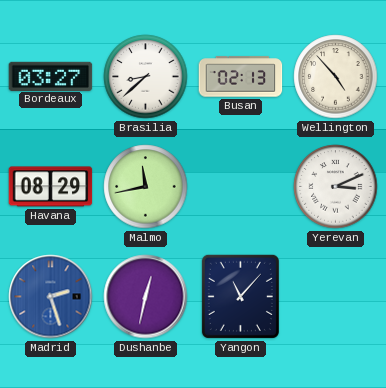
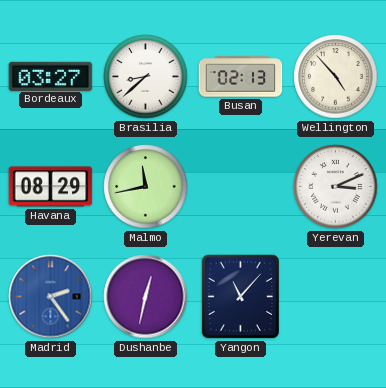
Madrid: 2:27 -> 2:24 (51, 297)
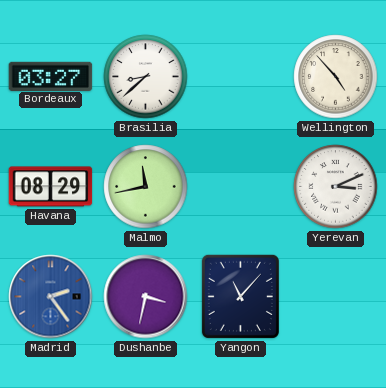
Busan: 02:13 -> none (241, 77)
Dushanbe: 12:32 -> 3:32 (146, 297)
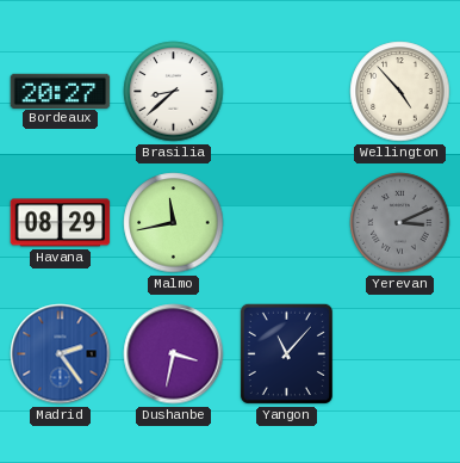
Bordeaux: 03:27 -> 20:27 (61, 91)
Yerevan dial: white -> grey (400, 223)
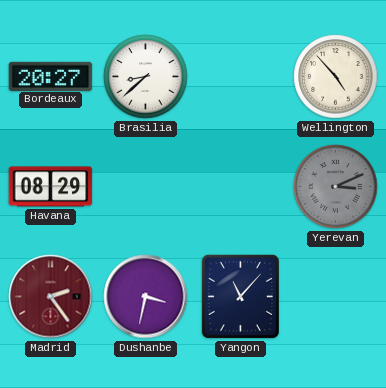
Malmo: 11:43 -> none (174, 223)
Madrid dial: blue -> burgundy (51, 297)
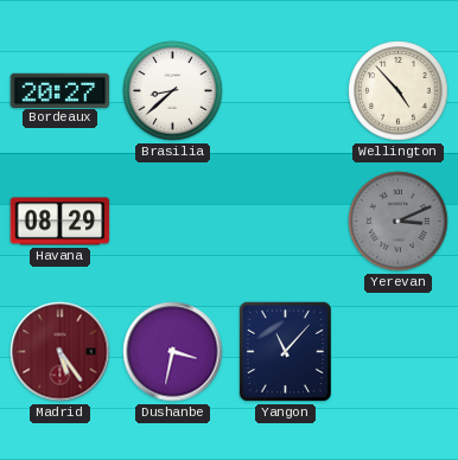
Madrid: 2:24 -> 5:24 (61, 352)
